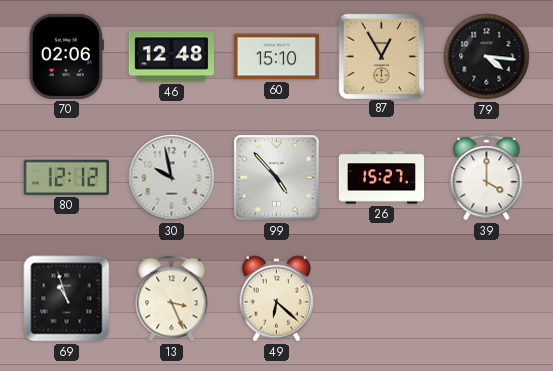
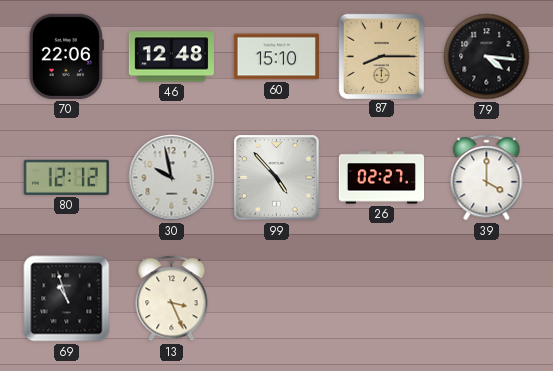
70: 02:06 -> 22:06 (66, 56)
87: 12:55 -> 8:15 (381, 56)
26: 15:27 -> 02:27 (381, 178)
49: 6:22 -> none (277, 299)
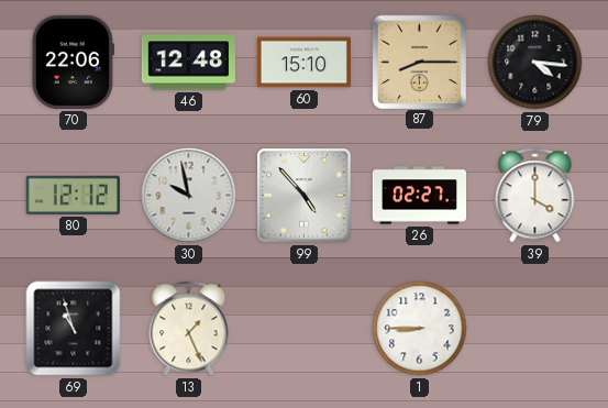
13: 3:26 -> 1:26 (189, 329)
1: none -> 8:45 (420, 329)
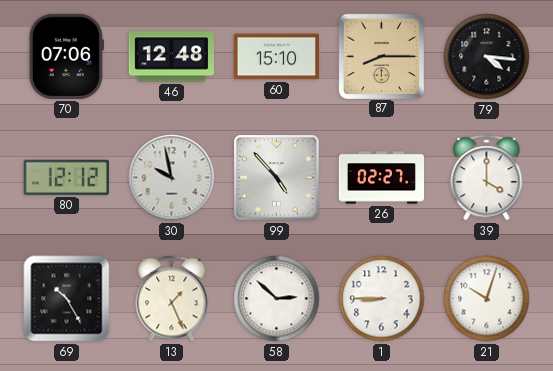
70: 22:06 -> 07:06 (66, 56)
69: 10:57 -> 10:25 (67, 299)
58: none -> 2:52 (277, 299)
21: none -> 10:03 (487, 299)
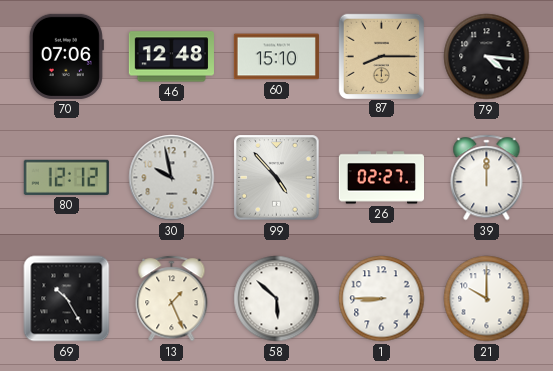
39: 4:00 -> 12:00 (487, 178)
58: 2:52 -> 5:52 (277, 299)
21: 10:03 -> 10:00 (487, 299)
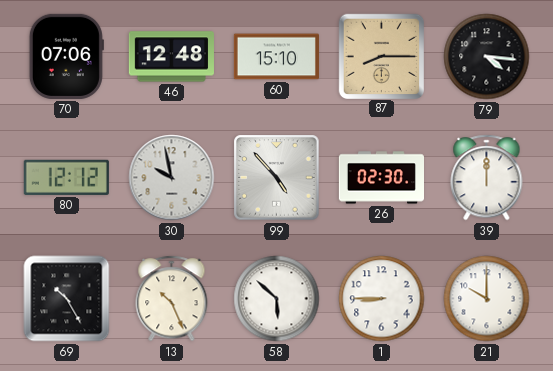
26: 02:27 -> 02:30 (381, 178)
13: 1:26 -> 10:26 (172, 299)
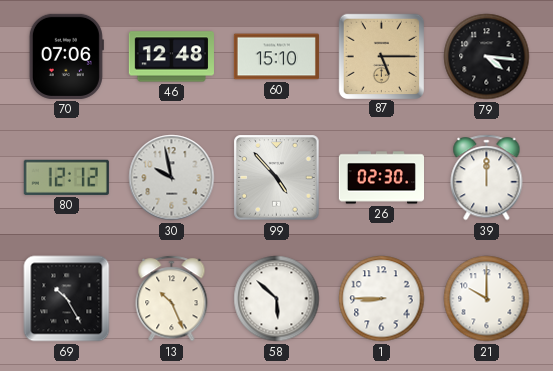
87: 8:15 -> 5:15 (381, 56)
